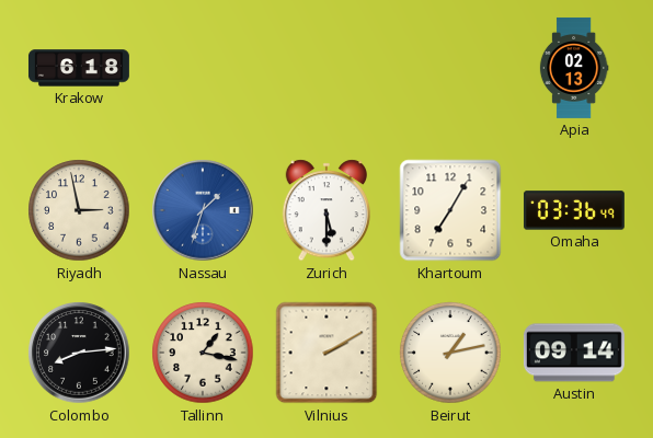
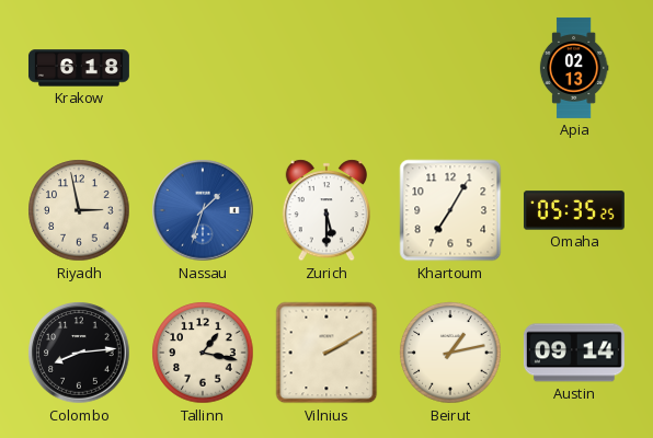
Omaha: 03:36 -> 05:35 (574, 210)
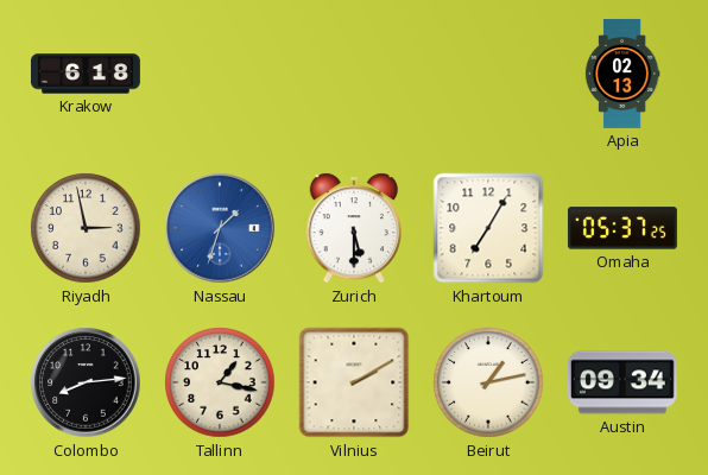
Omaha: 05:35 -> 05:37 (622, 228)
Austin: 09:14 -> 09:34 (622, 382)
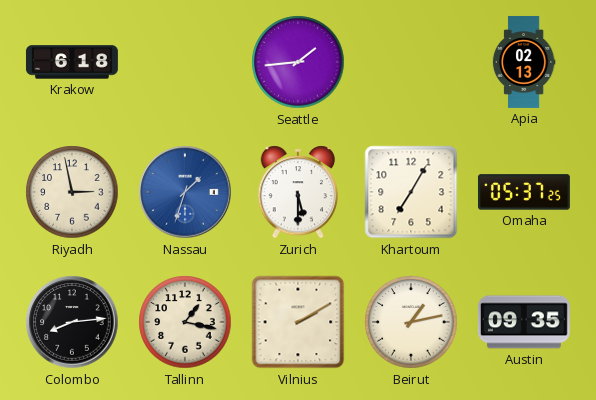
Seattle: none -> 1:44 (298, 62)
Austin: 09:34 -> 09:35 (524, 322)
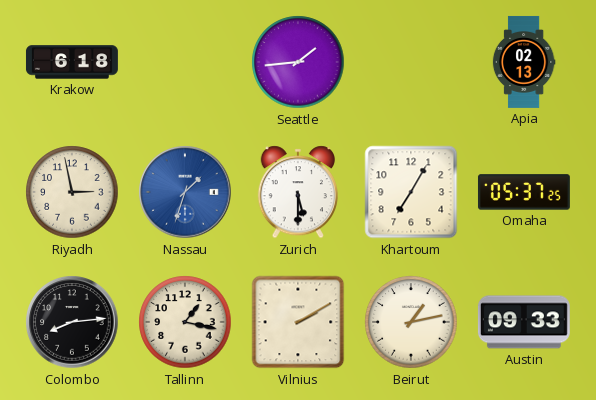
Austin: 09:35 -> 09:33 (524, 322)
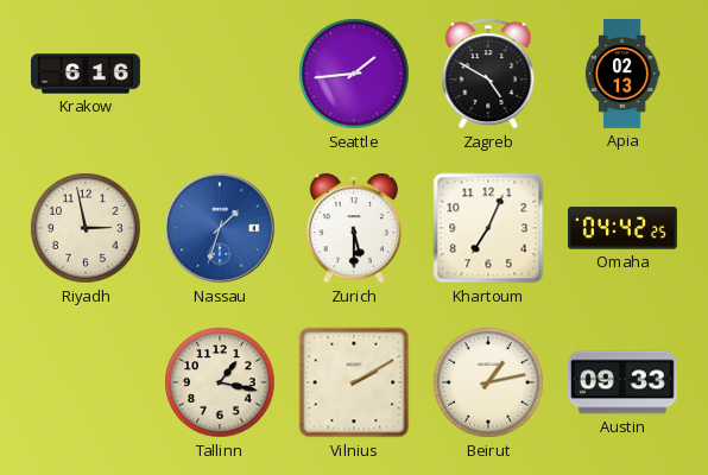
Krakow: 6:18 -> 6:16 (86, 74)
Zagreb: none -> 4:50 (488, 74)
Khartoum: 7:05 -> 7:04 (488, 228)
Omaha: 05:37 -> 04:42 (622, 228)
Colombo: 8:14 -> none (72, 322)
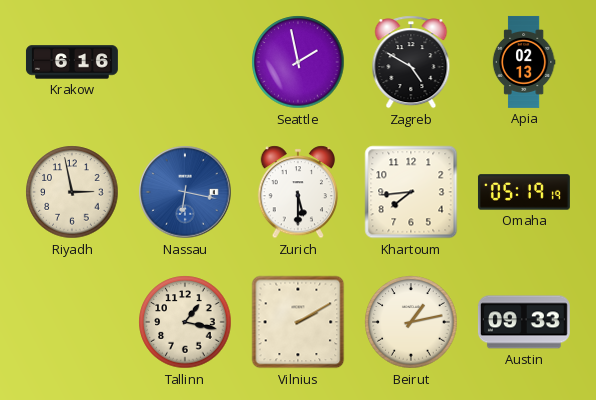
Seattle: 1:44 -> 1:58 (298, 62)
Nassau: 1:33 -> 6:17 (185, 192)
Khartoum: 7:04 -> 7:44 (411, 192)
Omaha: 04:42 -> 05:19 (524, 192)
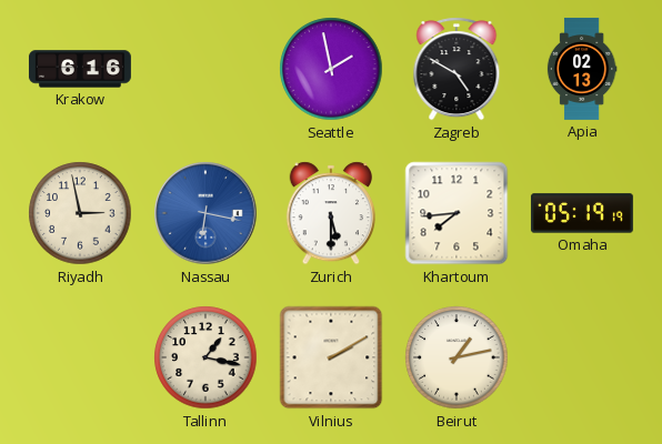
Austin: 09:33 -> none (524, 322)
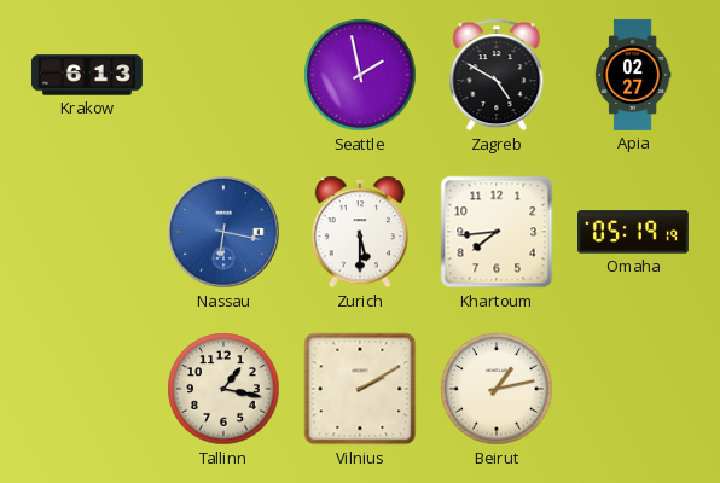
Krakow: 6:16 -> 6:13 (87, 75)
Apia: 02:13 -> 02:27 (633, 75)
Riyadh: 2:58 -> none (80, 213)
